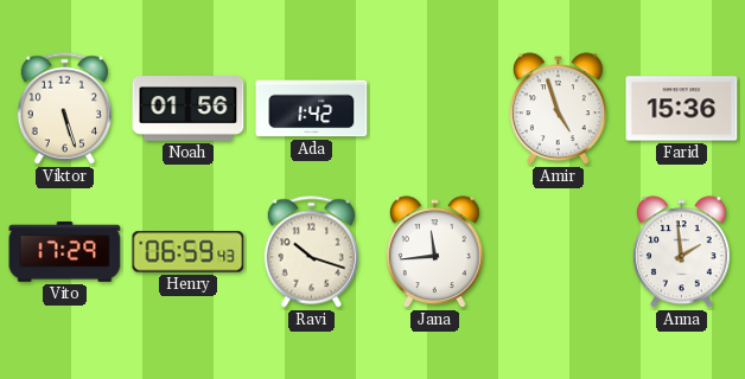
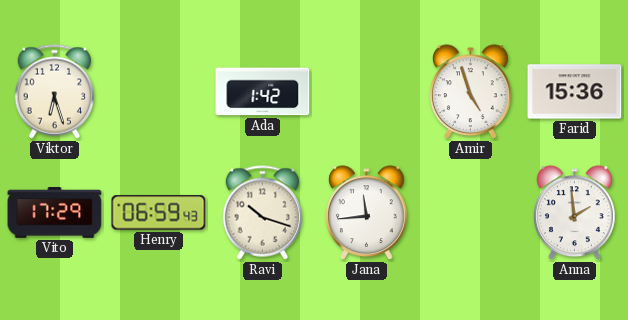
Viktor: 5:27 -> 6:27 (54, 92)
Noah: 01:56 -> none (189, 109)
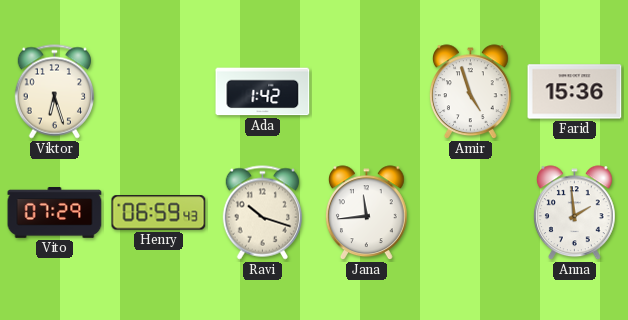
Vito: 17:29 -> 07:29 (55, 213)
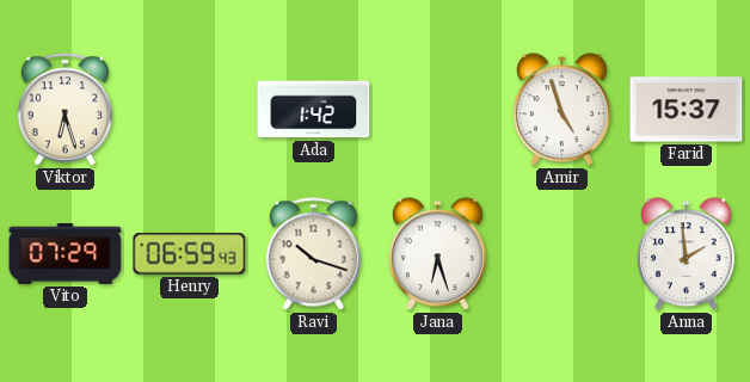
Farid: 15:36 -> 15:37 (687, 110)
Jana: 11:44 -> 6:27 (438, 254)
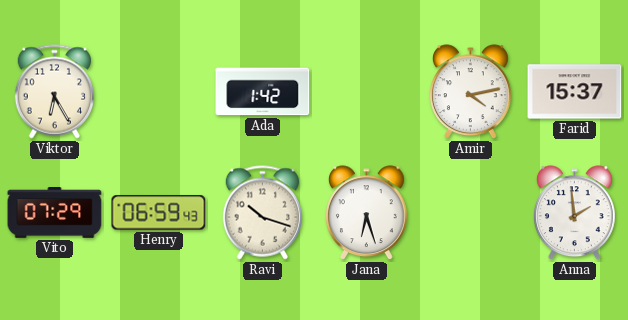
Viktor: 6:27 -> 6:25 (54, 92)
Amir: 4:57 -> 4:13 (471, 92)
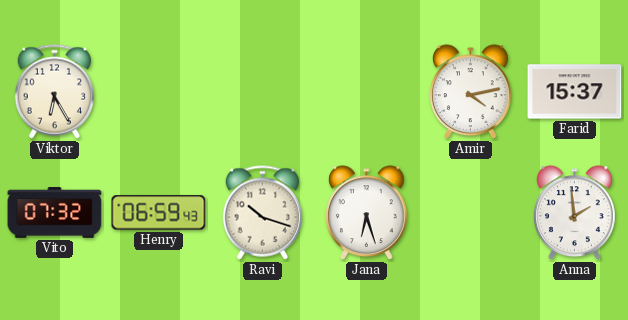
Ada: 1:42 -> none (263, 92)
Vito: 07:29 -> 07:32 (55, 213)
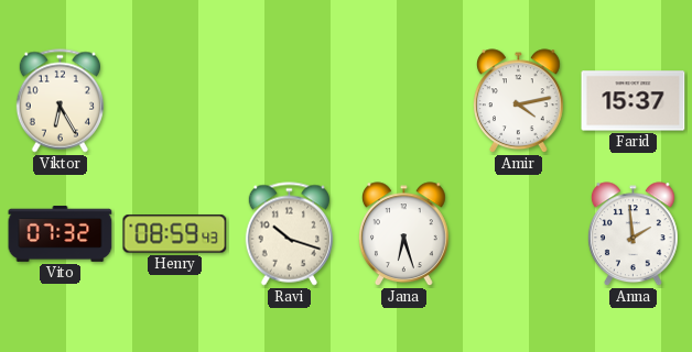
Henry: 06:59 -> 08:59 (175, 234)
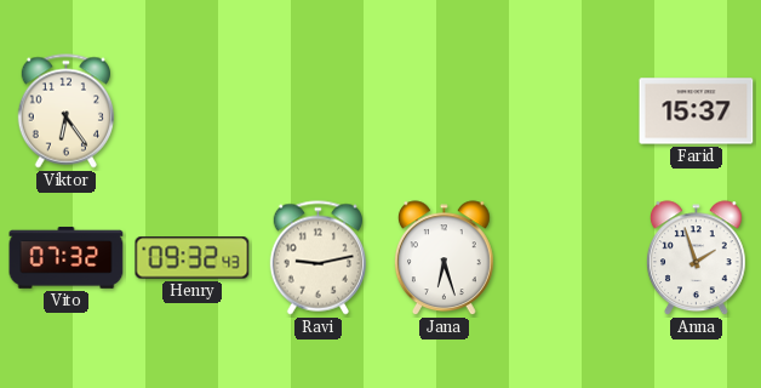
Viktor: 6:25 -> 6:24 (65, 112)
Amir: 4:13 -> none (519, 101)
Henry: 08:59 -> 09:32 (193, 258)
Ravi: 10:18 -> 9:13 (317, 258)
Anna: 1:59 -> 1:57 (697, 258)
